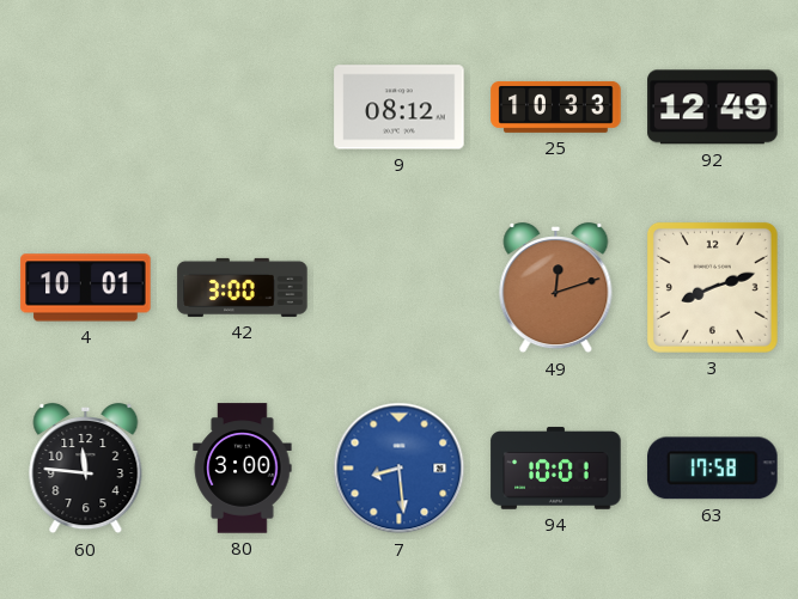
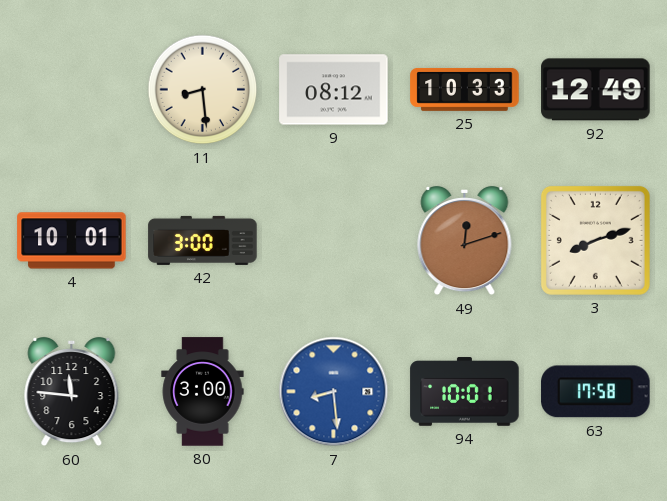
11: none -> 8:29 (203, 90)
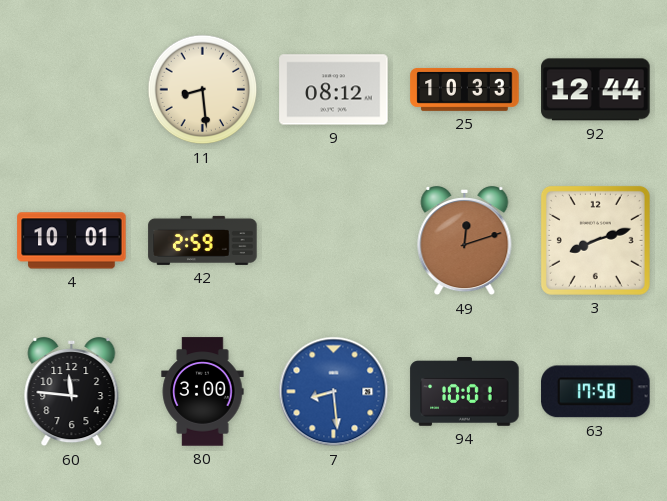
92: 12:49 -> 12:44 (596, 90)
42: 3:00 -> 2:59 (203, 240)
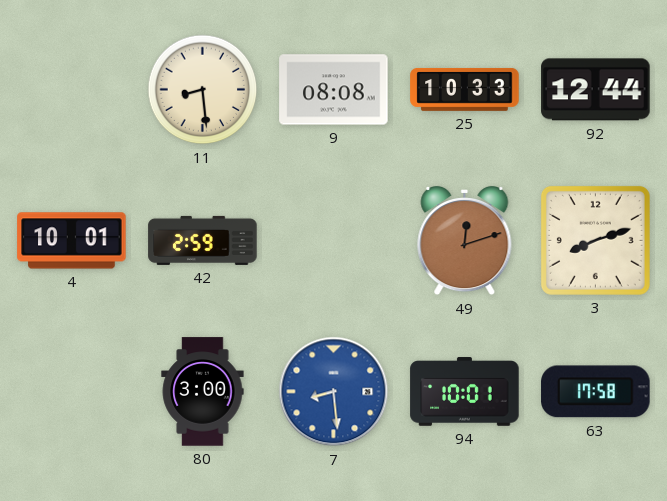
9: 08:12 -> 08:08 (334, 90)
60: 11:46 -> none (72, 392)
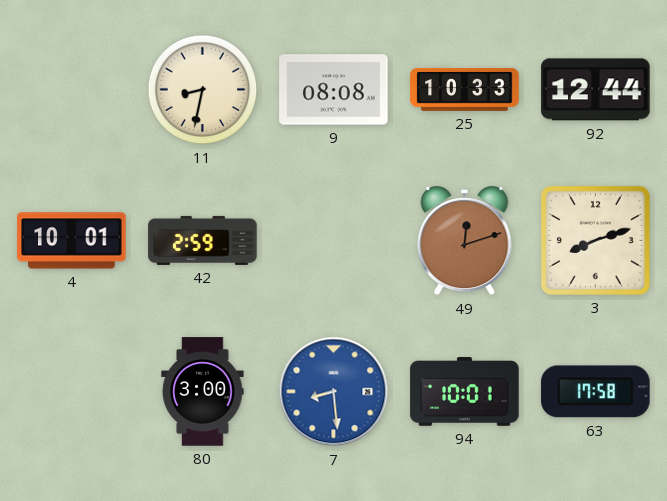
11: 8:29 -> 8:32 (203, 90)
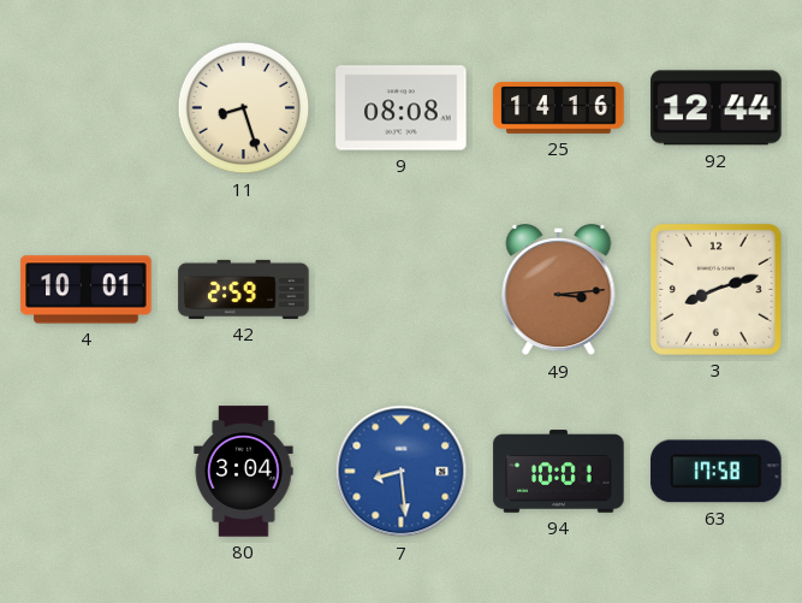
11: 8:32 -> 8:27 (244, 108)
25: 10:33 -> 14:16 (559, 107)
49: 12:12 -> 3:14 (559, 290)
80: 3:00 -> 3:04 (244, 472)
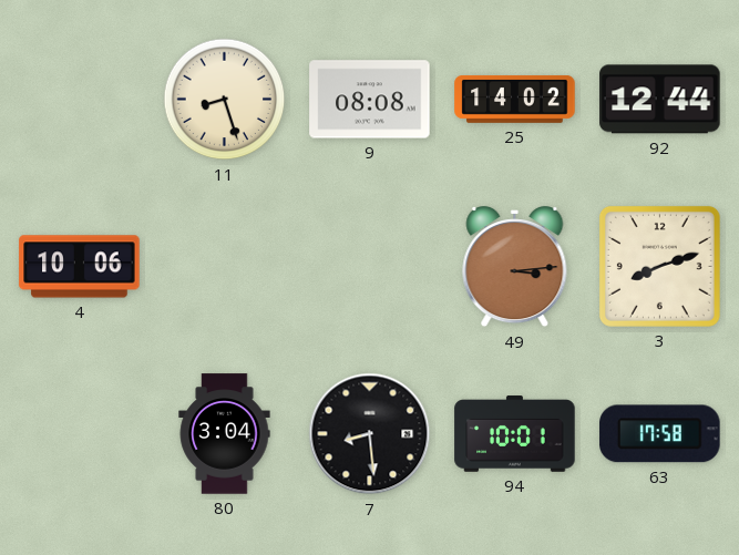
25: 14:16 -> 14:02 (515, 99)
4: 10:01 -> 10:06 (80, 267)
42: 2:59 -> none (244, 289)
7 dial: blue -> black (370, 434)
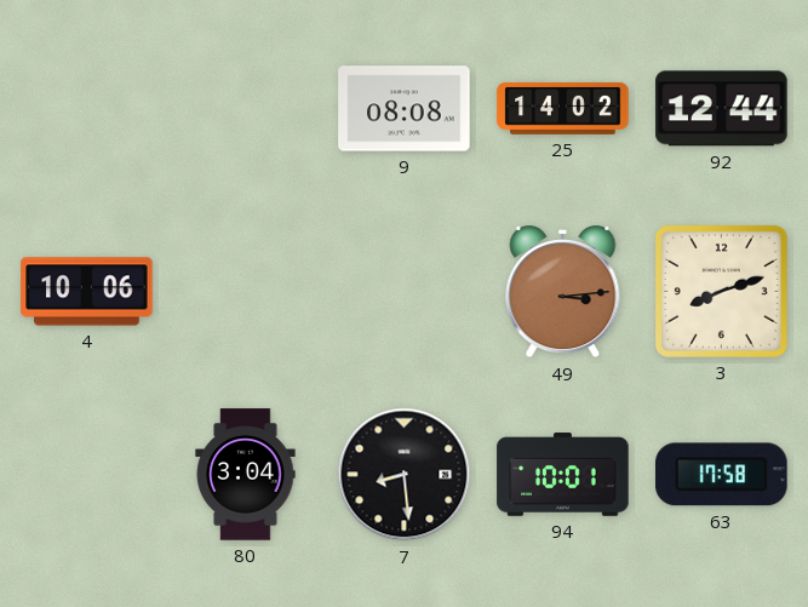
11: 8:27 -> none (225, 100)
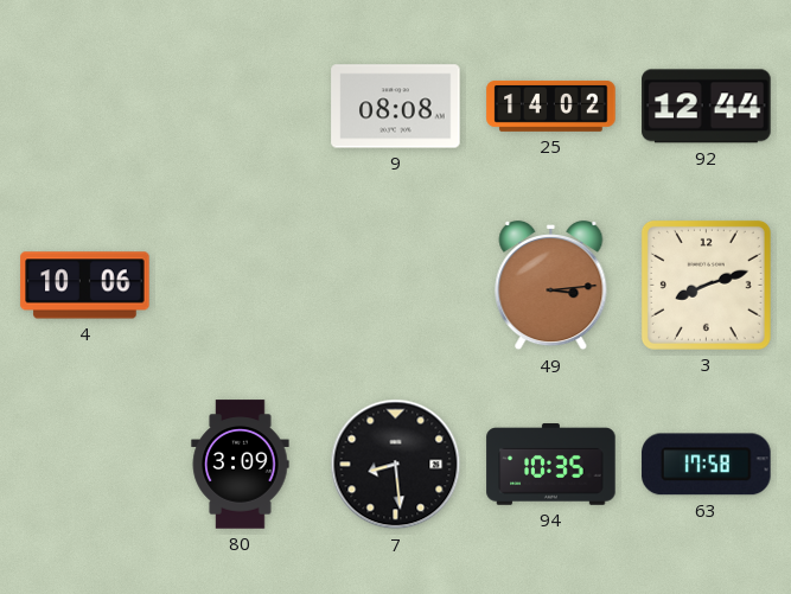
80: 3:04 -> 3:09 (241, 465)
94: 10:01 -> 10:35 (551, 465)
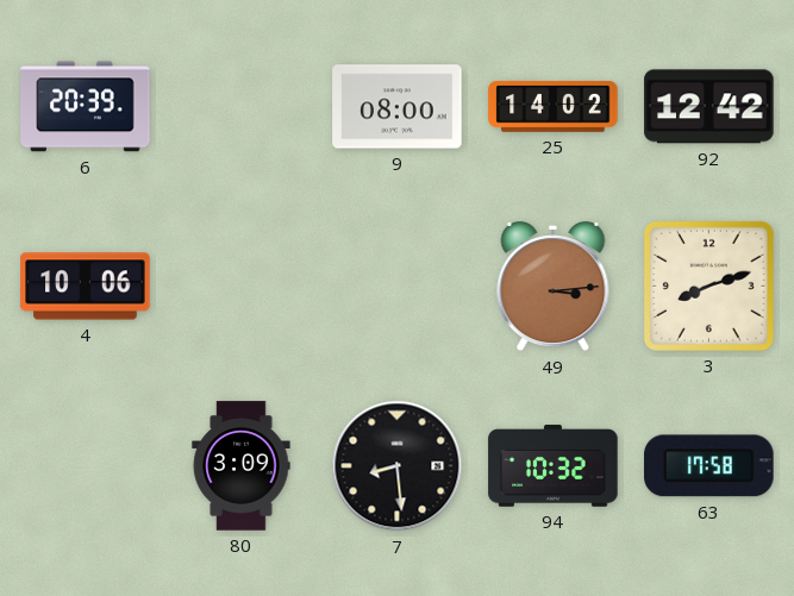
6: none -> 20:39 (86, 107)
9: 08:08 -> 08:00 (398, 107)
92: 12:44 -> 12:42 (709, 107)
94: 10:35 -> 10:32 (554, 466)
